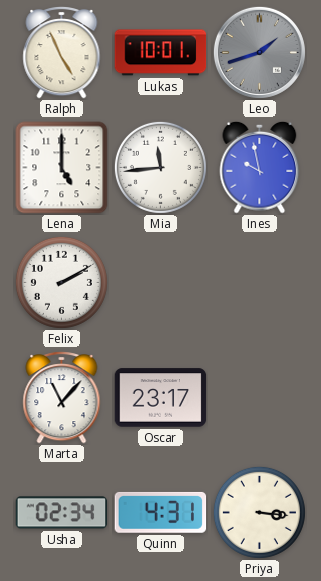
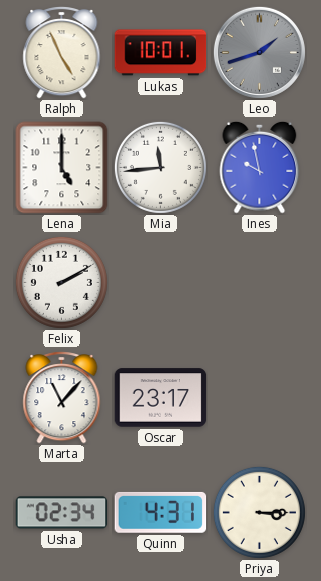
Priya: 3:16 -> 3:15 (259, 512)
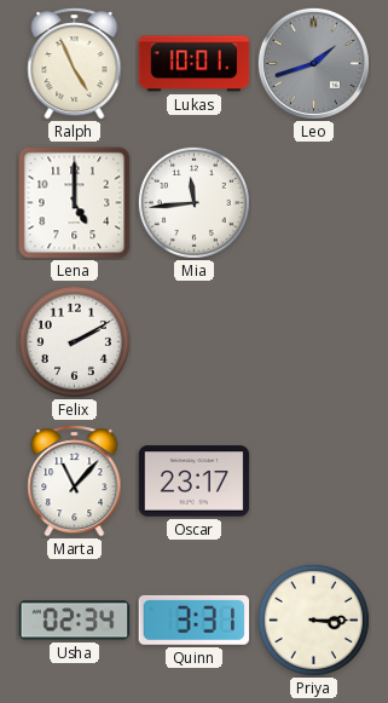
Ines: 9:58 -> none (260, 167)
Quinn: 4:31 -> 3:31 (195, 620)
